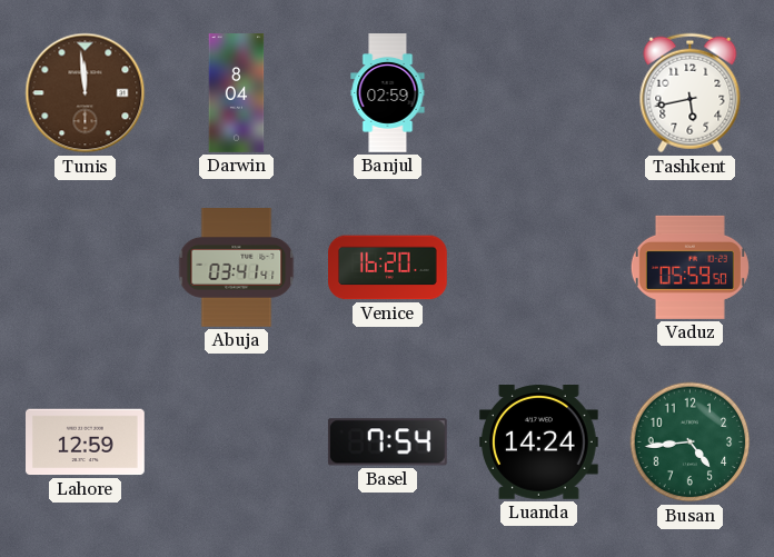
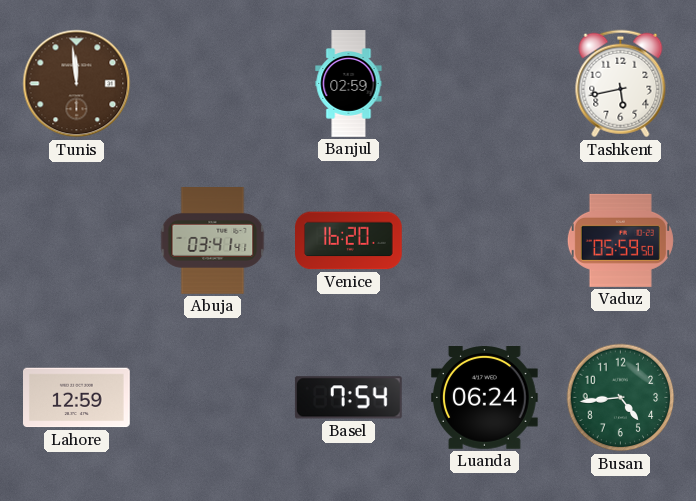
Darwin: 8:04 -> none (237, 93)
Luanda: 14:24 -> 06:24 (485, 398)
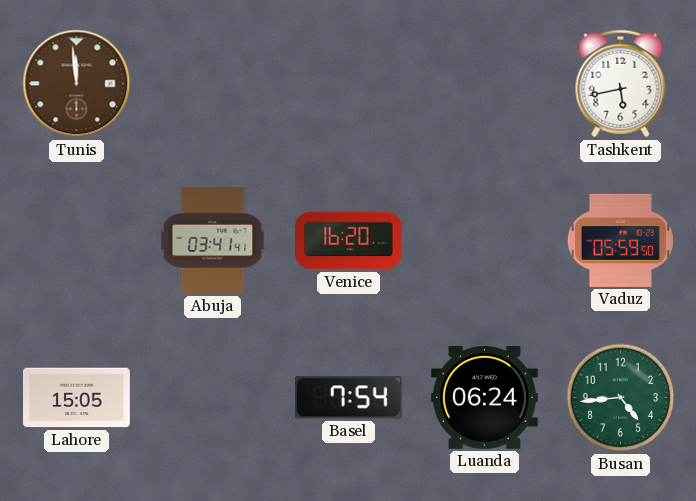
Banjul: 02:59 -> none (349, 84)
Lahore: 12:59 -> 15:05 (77, 398)
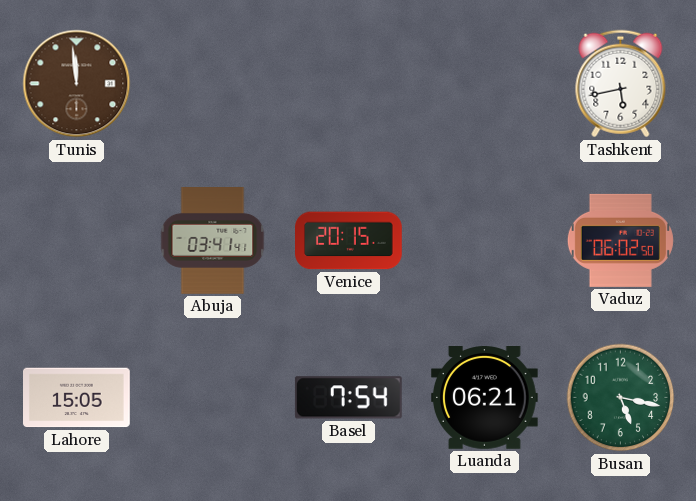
Venice: 16:20 -> 20:15 (349, 241)
Vaduz: 05:59 -> 06:02 (620, 240)
Luanda: 06:24 -> 06:21 (485, 398)
Busan: 4:44 -> 5:17 (621, 398)
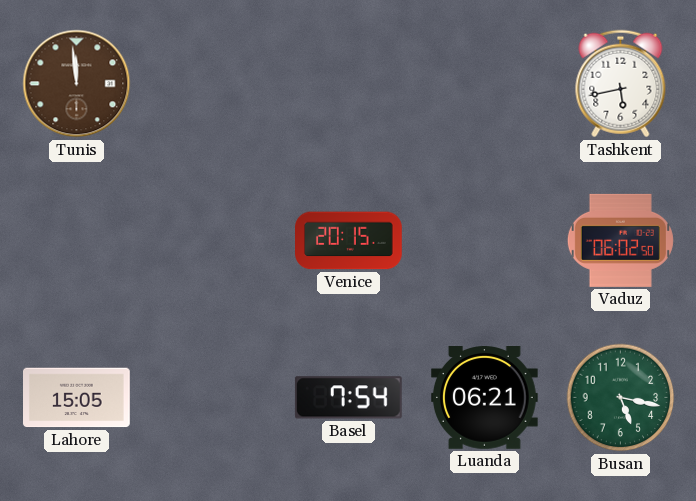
Abuja: 03:41 -> none (213, 241)
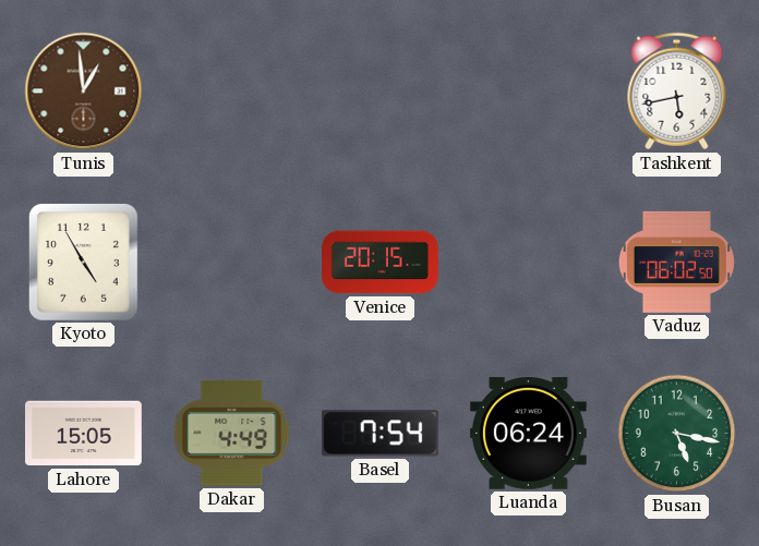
Tunis: 11:59 -> 12:59 (84, 92)
Kyoto: none -> 4:55 (83, 262)
Dakar: none -> 4:49 (232, 433)
Luanda: 06:21 -> 06:24 (529, 434)
